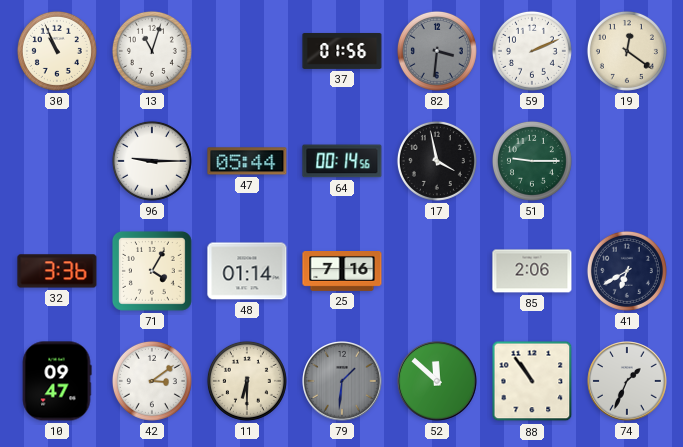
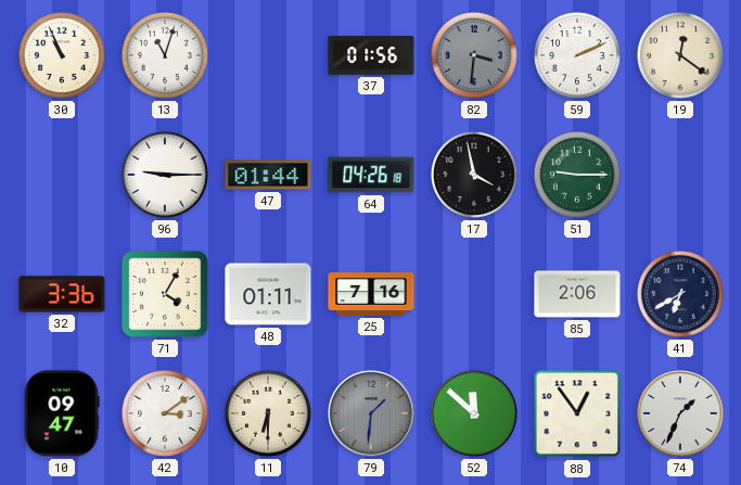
47: 05:44 -> 01:44 (268, 175)
64: 00:14 -> 04:26 (371, 175)
48: 01:14 -> 01:11 (268, 294)
88: 10:54 -> 12:54 (577, 413)
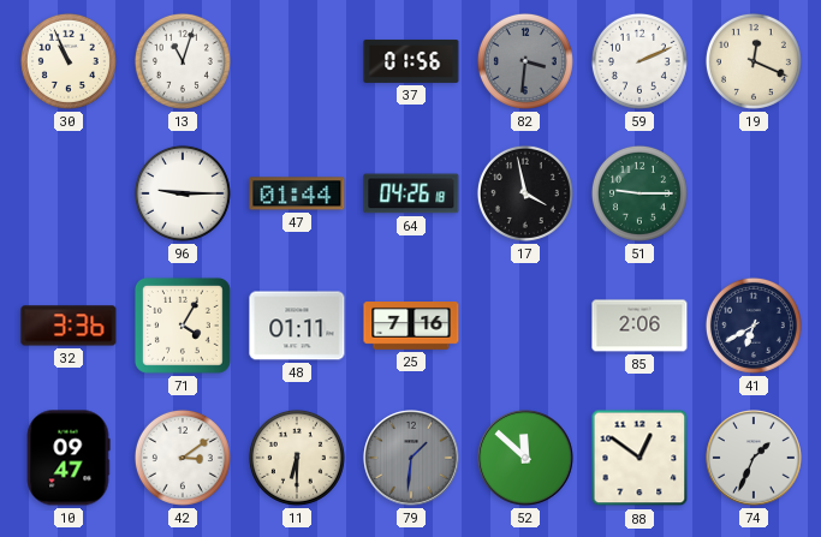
19: 12:21 -> 12:19 (754, 61)
88: 12:54 -> 12:51 (639, 458)
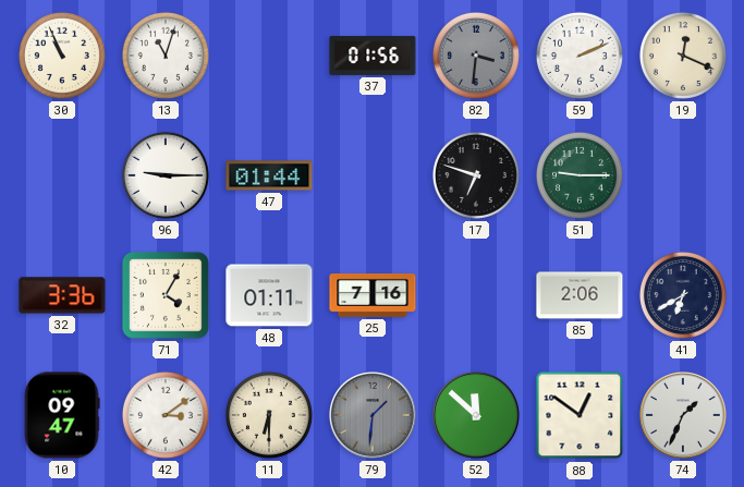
64: 04:26 -> none (411, 193)
17: 3:58 -> 6:48 (476, 175)
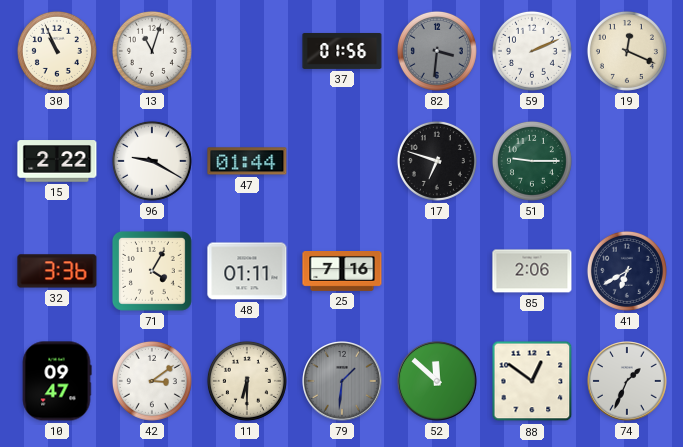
15: none -> 2:22 (57, 161)
96: 9:15 -> 9:20 (152, 161)
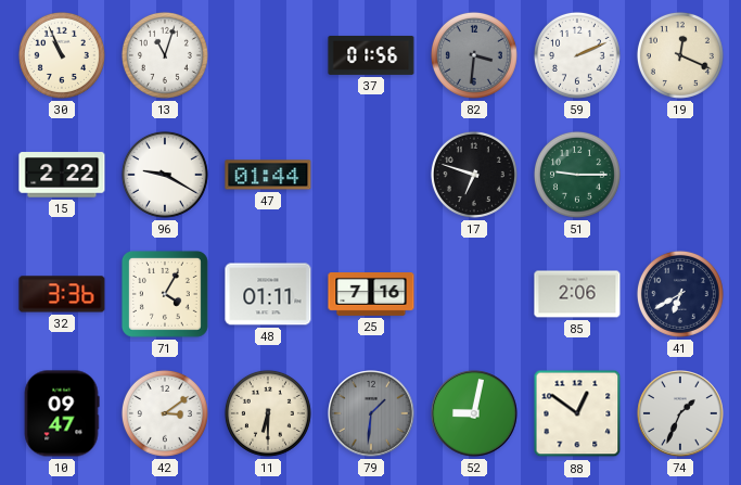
52: 11:52 -> 9:02 (474, 413)
